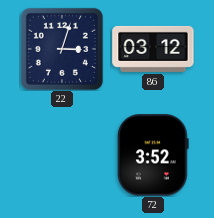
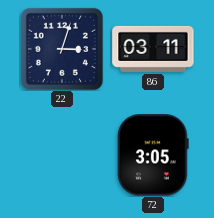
86: 03:12 -> 03:11 (153, 49)
72: 3:52 -> 3:05 (153, 155)
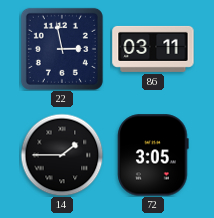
22: 3:03 -> 2:58 (62, 49)
14: none -> 1:45 (62, 155)
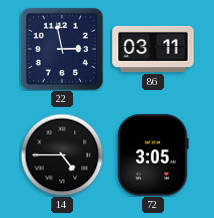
14: 1:45 -> 4:45 (62, 155)
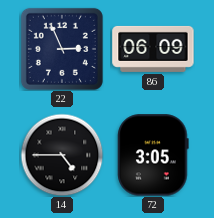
22: 2:58 -> 2:56 (62, 49)
86: 03:11 -> 06:09 (153, 49)
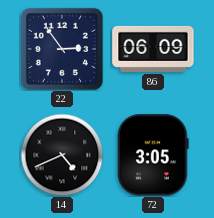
22: 2:56 -> 2:54 (62, 49)
14: 4:45 -> 4:41 (62, 155)
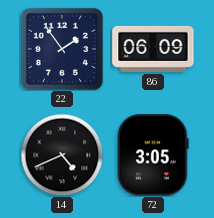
22: 2:54 -> 1:54 (62, 49)
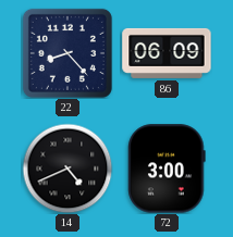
22: 1:54 -> 8:23 (68, 53)
72: 3:05 -> 3:00 (167, 169)
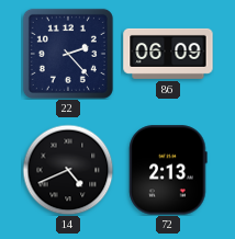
22: 8:23 -> 2:23 (68, 54)
72: 3:00 -> 2:13 (168, 170)
